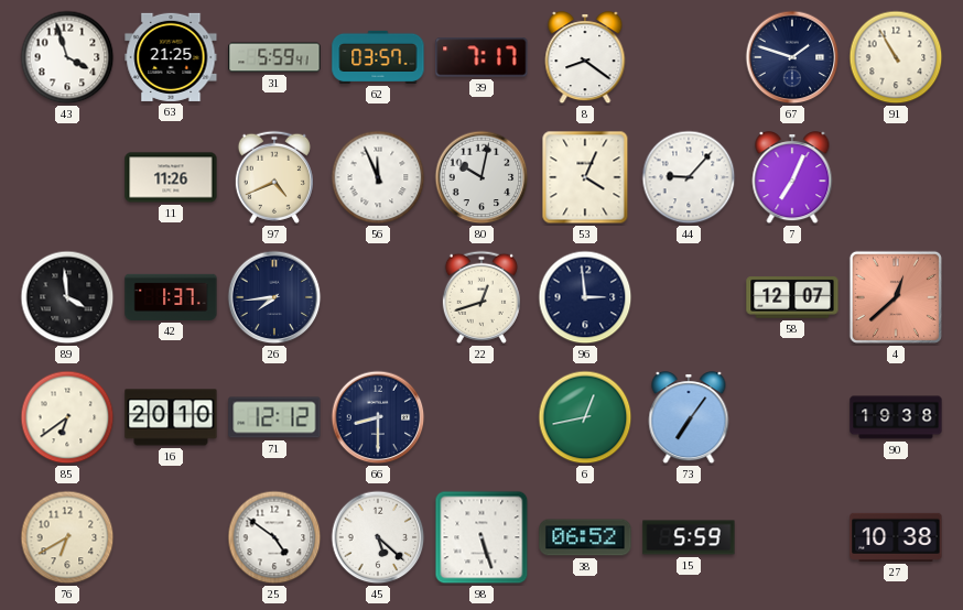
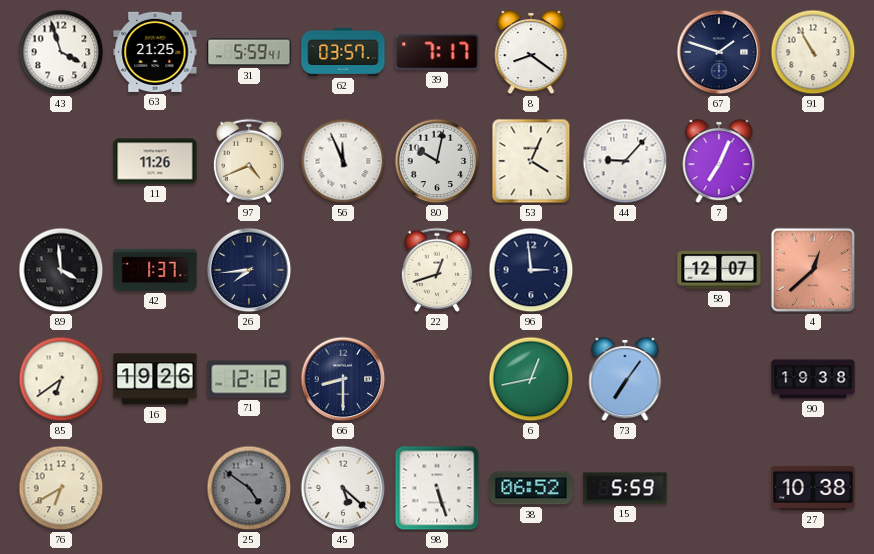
16: 20:10 -> 19:26 (155, 379)
25 dial: white -> grey (249, 488)
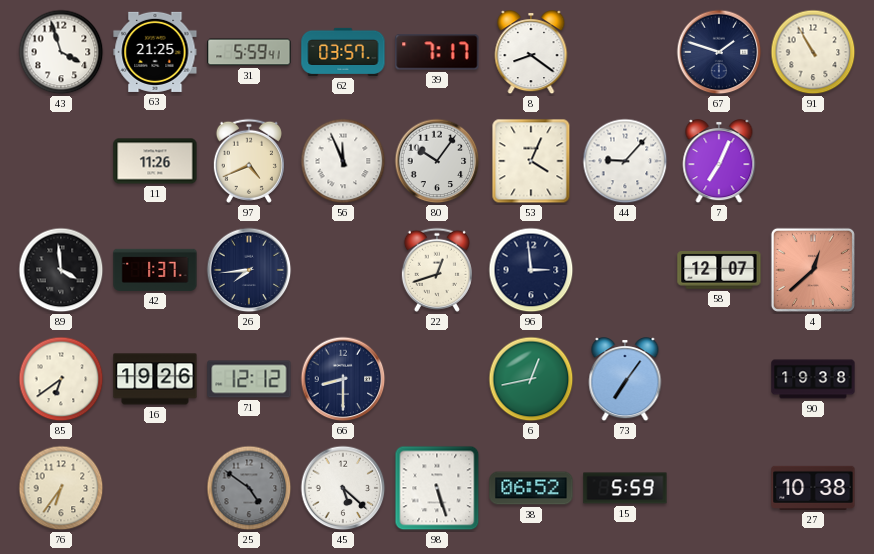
80: 10:02 -> 10:06 (437, 161)
76: 6:40 -> 6:36 (61, 488)
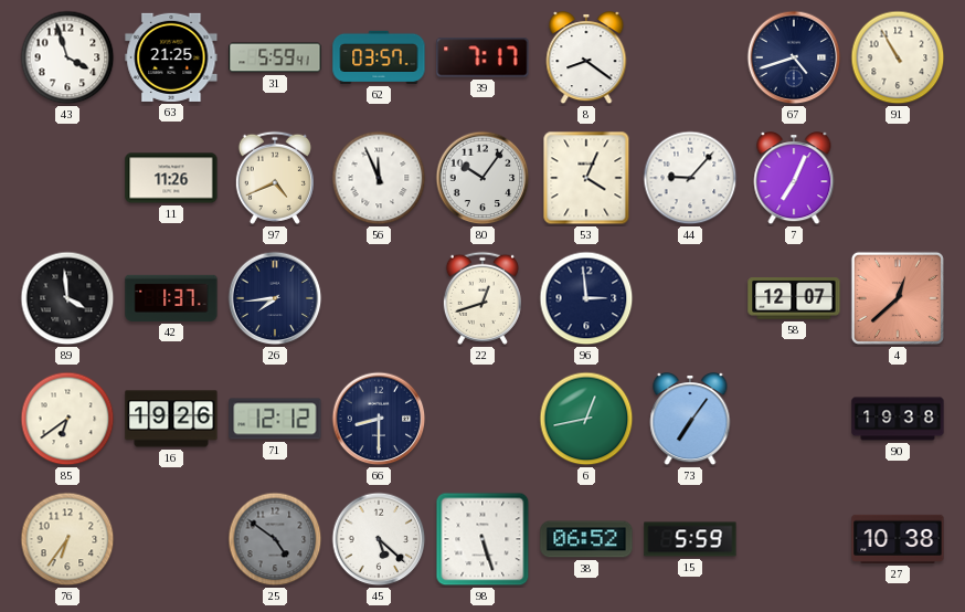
67: 1:48 -> 4:42 (794, 57)
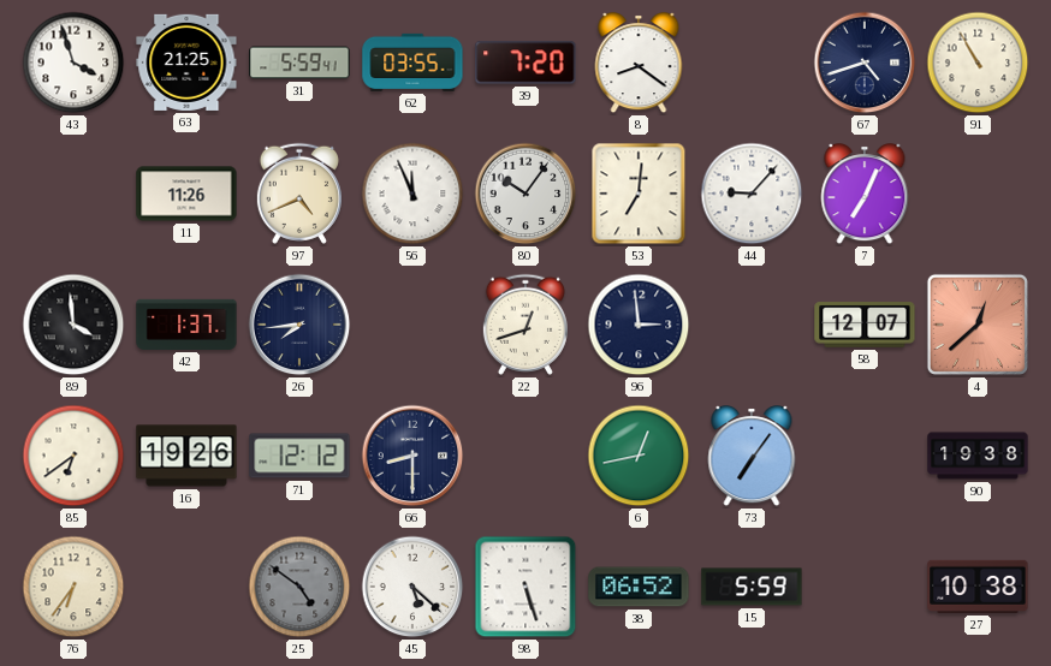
62: 03:57 -> 03:55 (412, 63)
39: 7:17 -> 7:20 (525, 63)
53: 4:04 -> 7:01 (639, 194)
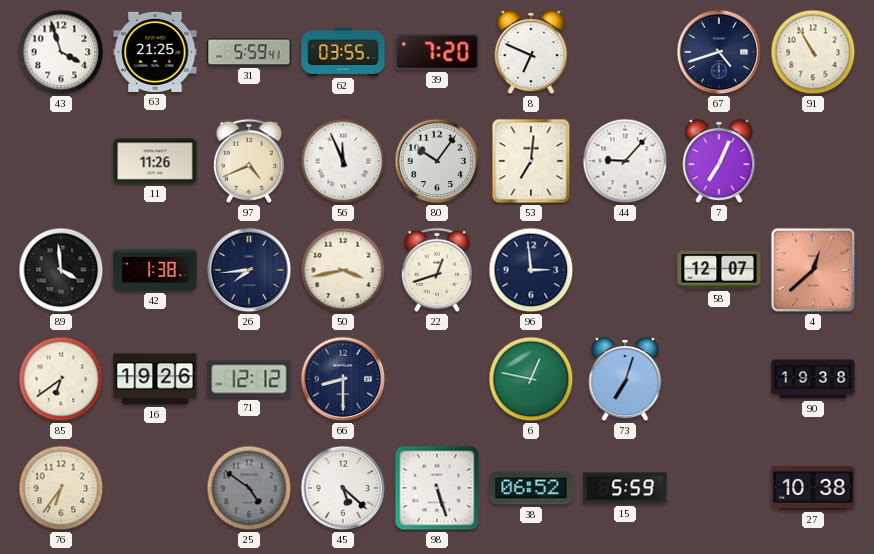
8: 8:21 -> 6:49 (531, 53)
42: 1:37 -> 1:38 (155, 270)
50: none -> 3:43 (343, 270)
6: 12:43 -> 12:47 (531, 379)
73: 7:06 -> 7:03 (625, 380)
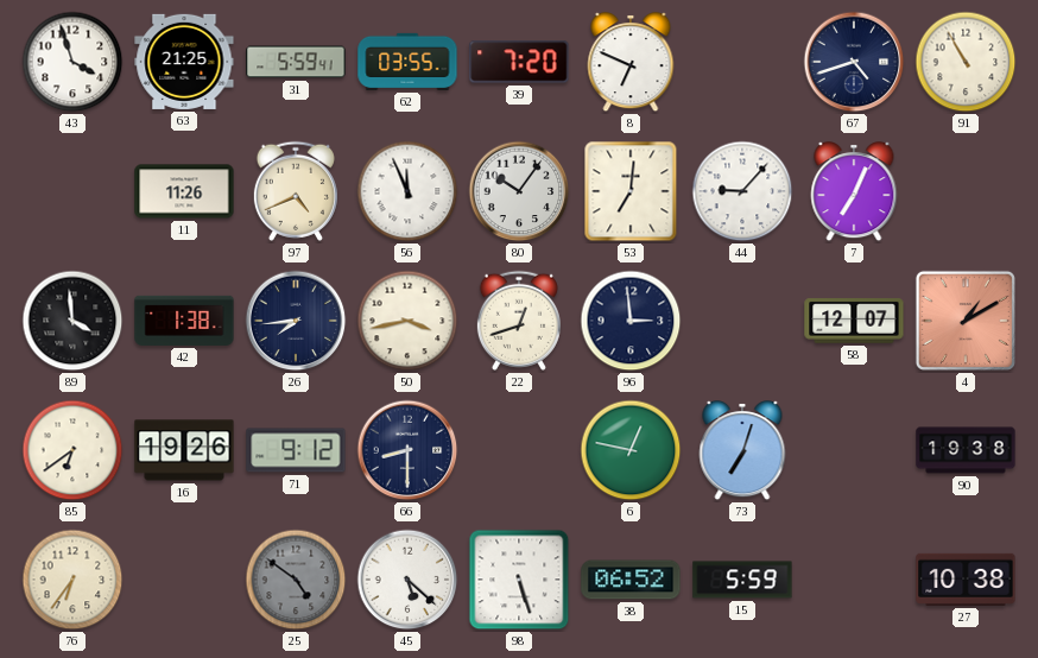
4: 12:38 -> 1:10 (966, 321)
71: 12:12 -> 9:12 (296, 450)
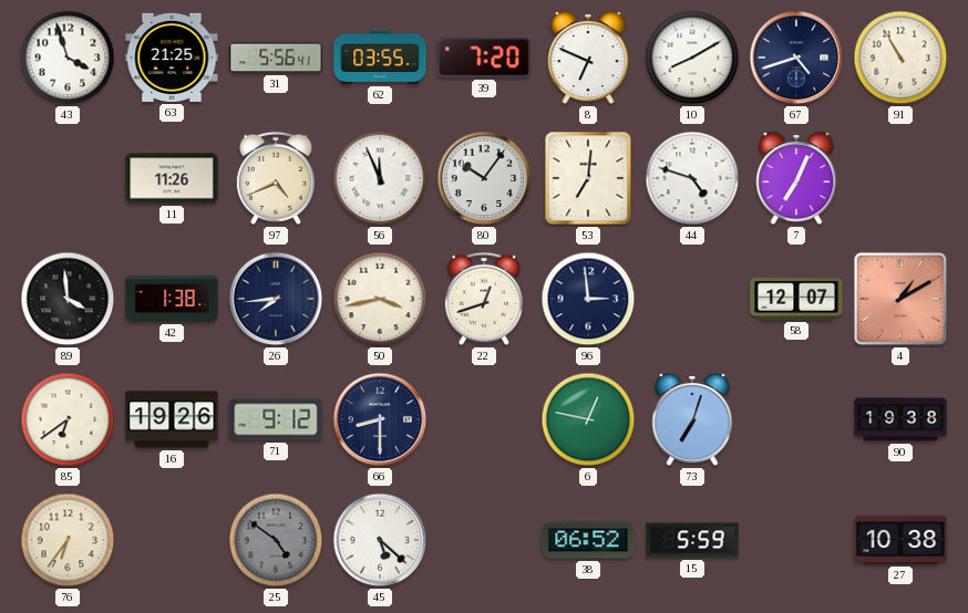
31: 5:59 -> 5:56 (276, 58)
10: none -> 8:10 (692, 58)
44: 9:07 -> 4:48 (692, 178)
98: 5:27 -> none (519, 580)
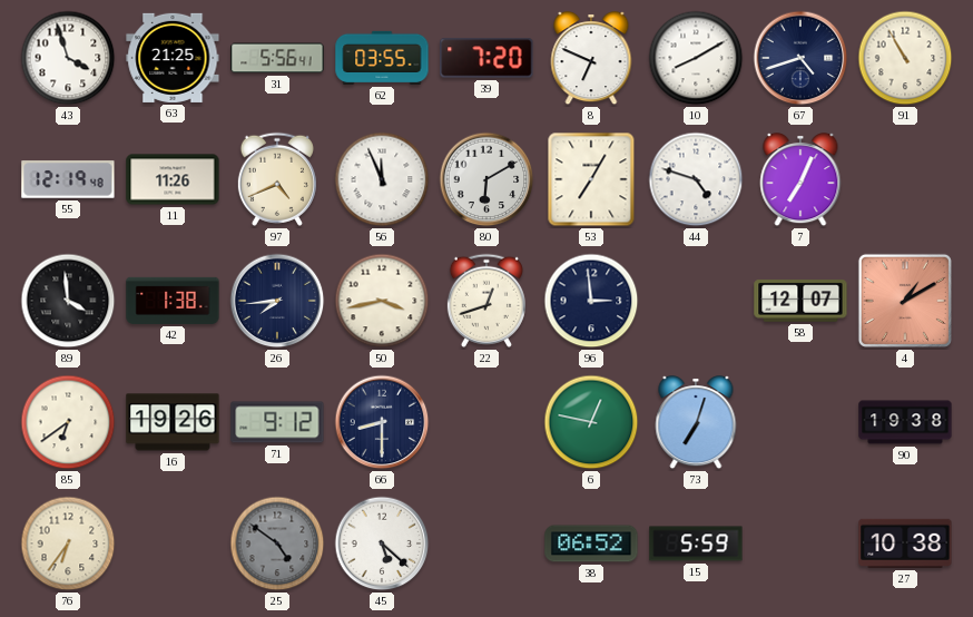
55: none -> 12:19 (68, 179)
80: 10:06 -> 6:10 (486, 179)
53: 7:01 -> 7:05 (591, 179)
